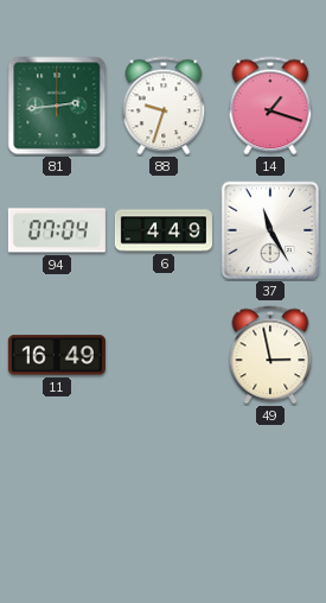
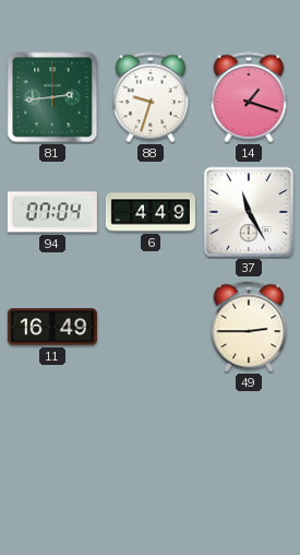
49: 2:58 -> 2:45 (249, 327)
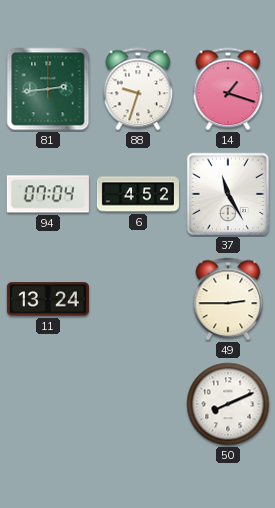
6: 4:49 -> 4:52 (138, 194)
11: 16:49 -> 13:24 (48, 299)
50: none -> 8:11 (228, 404)
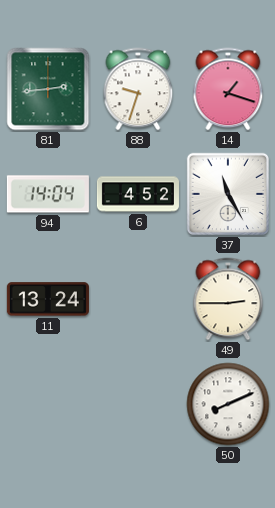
94: 07:04 -> 14:04 (48, 194)
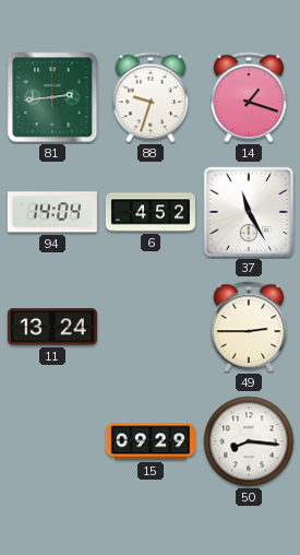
15: none -> 09:29 (151, 441)
50: 8:11 -> 8:16 (249, 441)
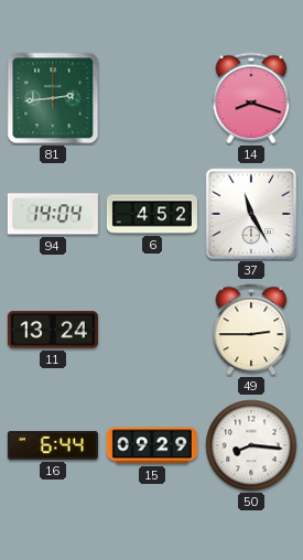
88: 9:33 -> none (151, 97)
14: 1:18 -> 8:18 (251, 98)
16: none -> 6:44 (53, 445)
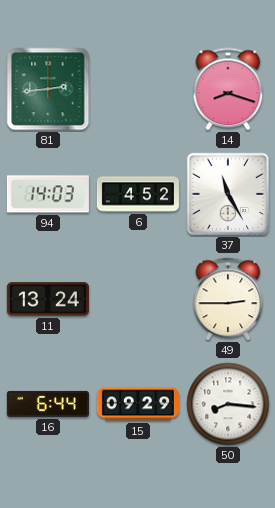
94: 14:04 -> 14:03 (48, 194)
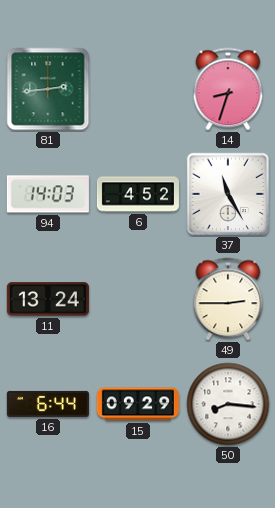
14: 8:18 -> 8:33 (228, 89)
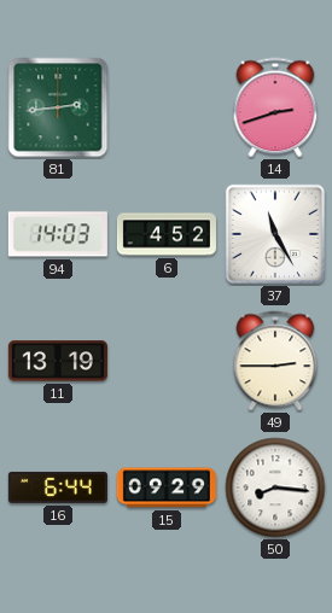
14: 8:33 -> 2:42 (275, 107)
11: 13:24 -> 13:19 (58, 361)
